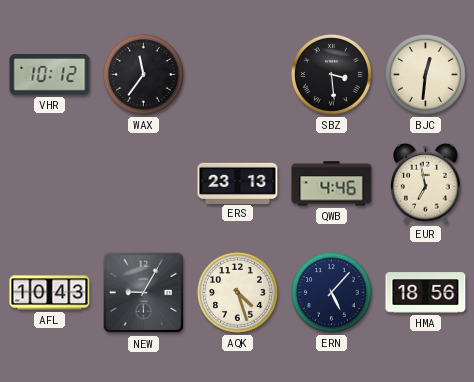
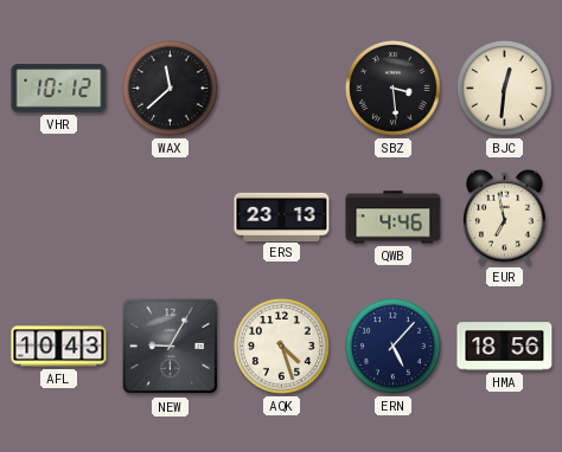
WAX: 11:36 -> 11:38 (170, 88)
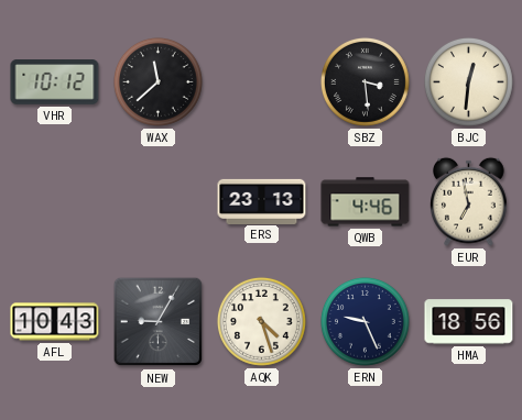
ERN: 5:07 -> 9:26 (365, 321)
